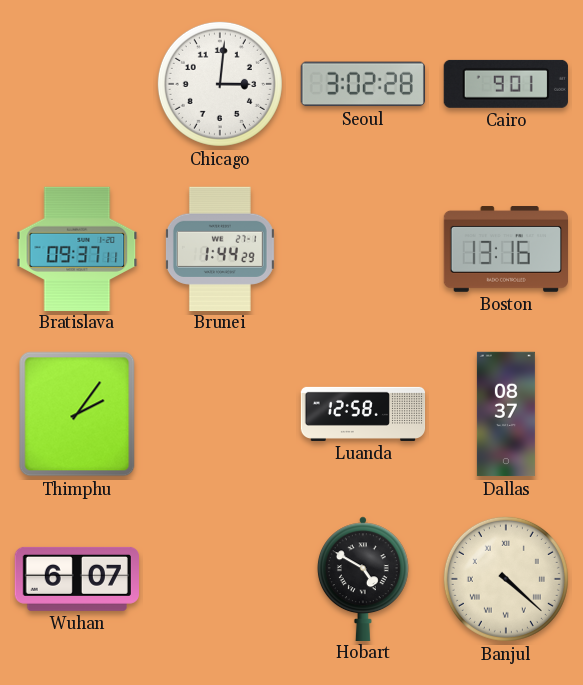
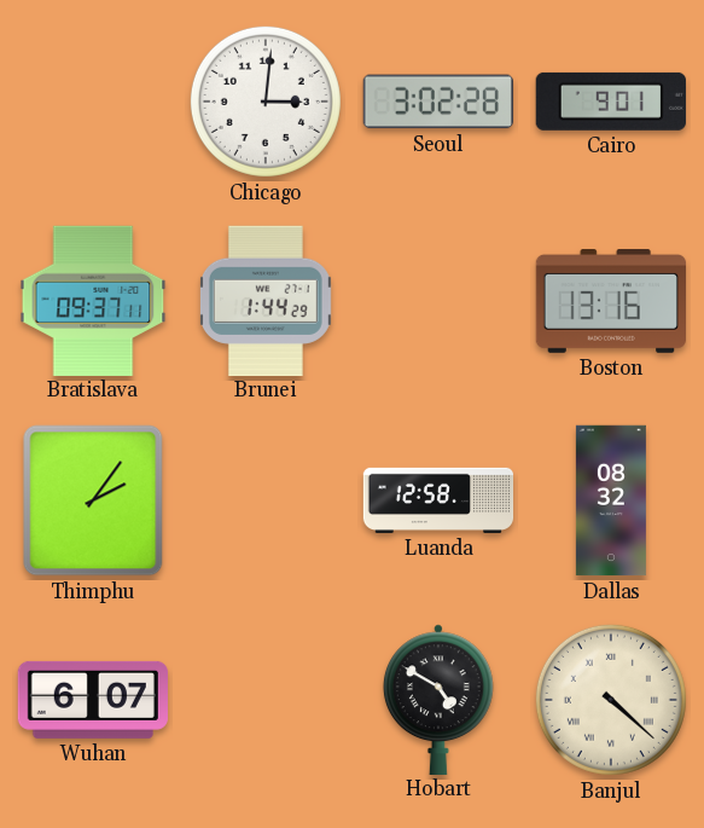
Dallas: 08:37 -> 08:32 (611, 500)
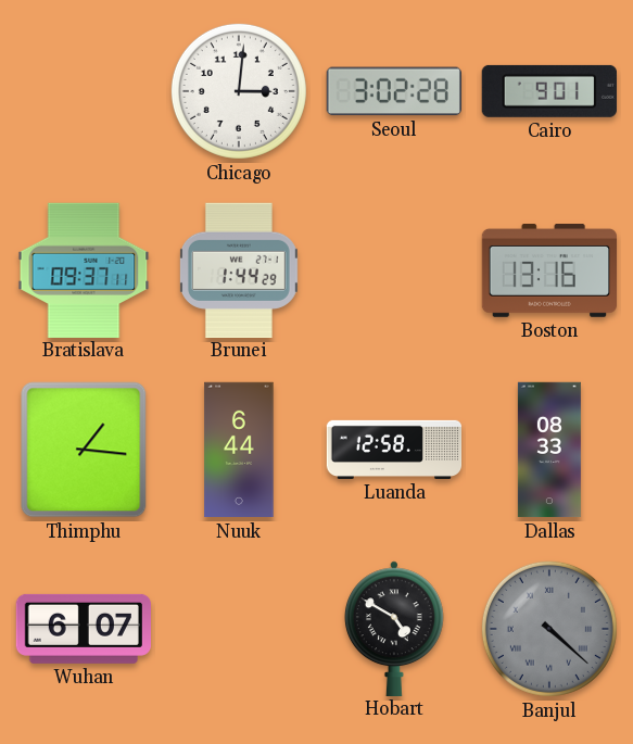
Thimphu: 2:06 -> 1:16 (84, 450)
Nuuk: none -> 6:44 (239, 450)
Dallas: 08:32 -> 08:33 (549, 450)
Banjul dial: cream -> grey (549, 629)
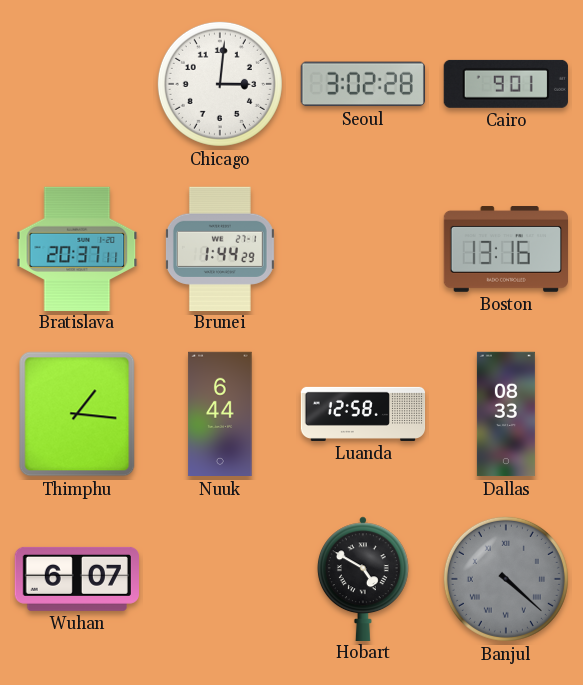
Bratislava: 09:37 -> 20:37 (77, 248)
